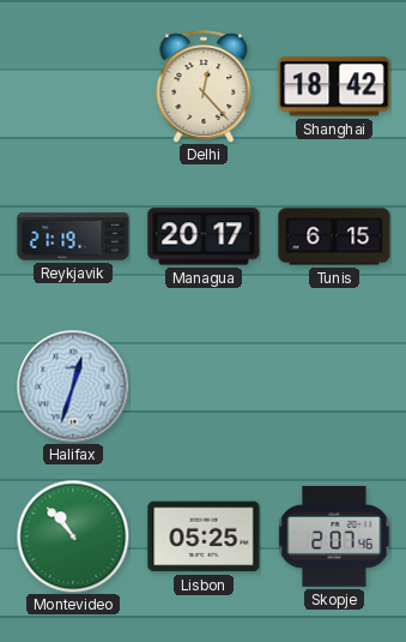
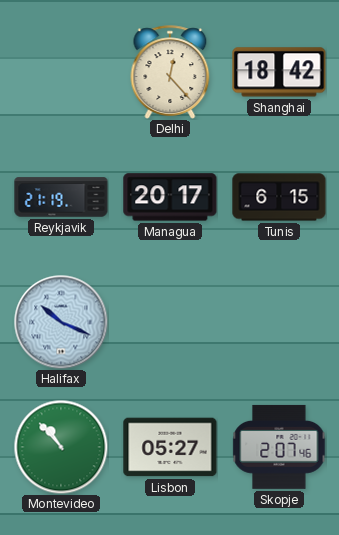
Halifax: 12:33 -> 10:19 (61, 322)
Lisbon: 05:25 -> 05:27 (170, 447)
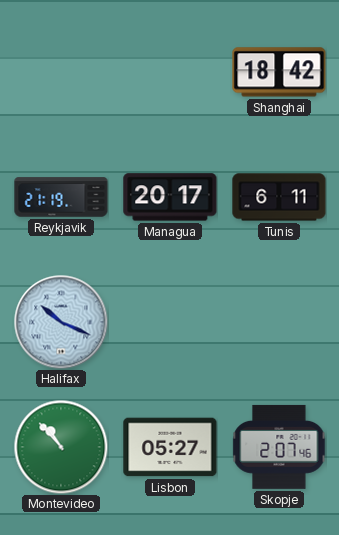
Delhi: 12:23 -> none (170, 72)
Tunis: 6:15 -> 6:11 (279, 197)
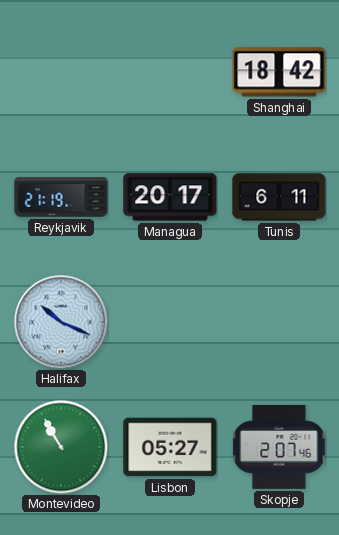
Montevideo: 10:53 -> 10:55 (61, 447)
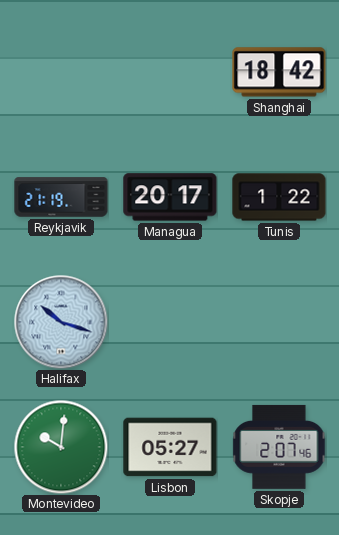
Tunis: 6:11 -> 1:22 (279, 197)
Halifax: 10:19 -> 10:18 (61, 322)
Montevideo: 10:55 -> 10:01 (61, 447)
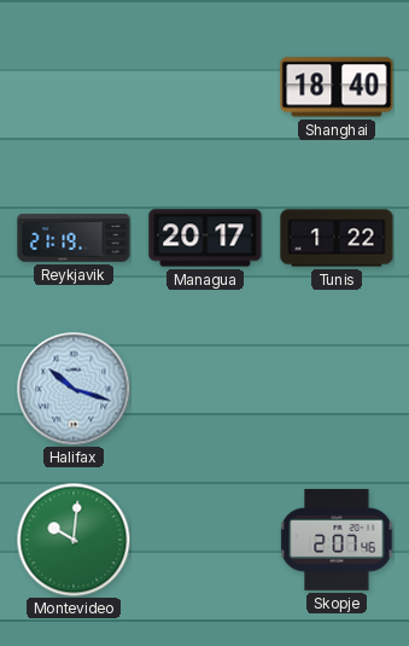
Shanghai: 18:42 -> 18:40 (337, 87)
Lisbon: 05:27 -> none (170, 447)
